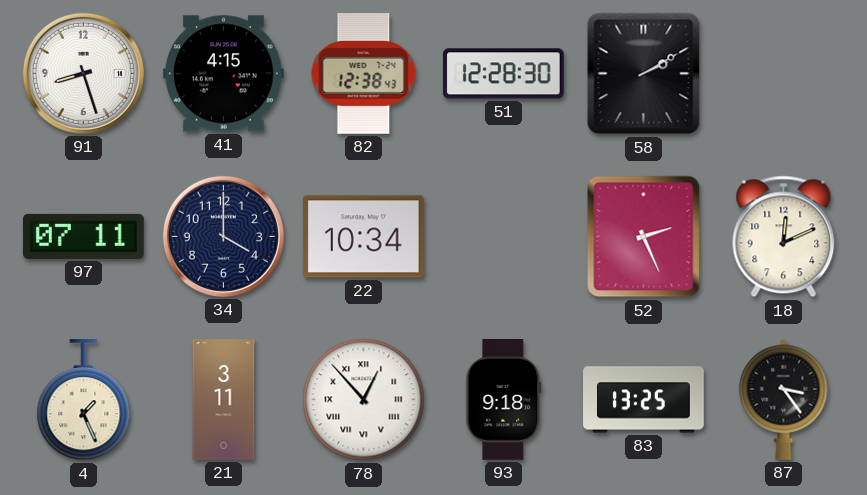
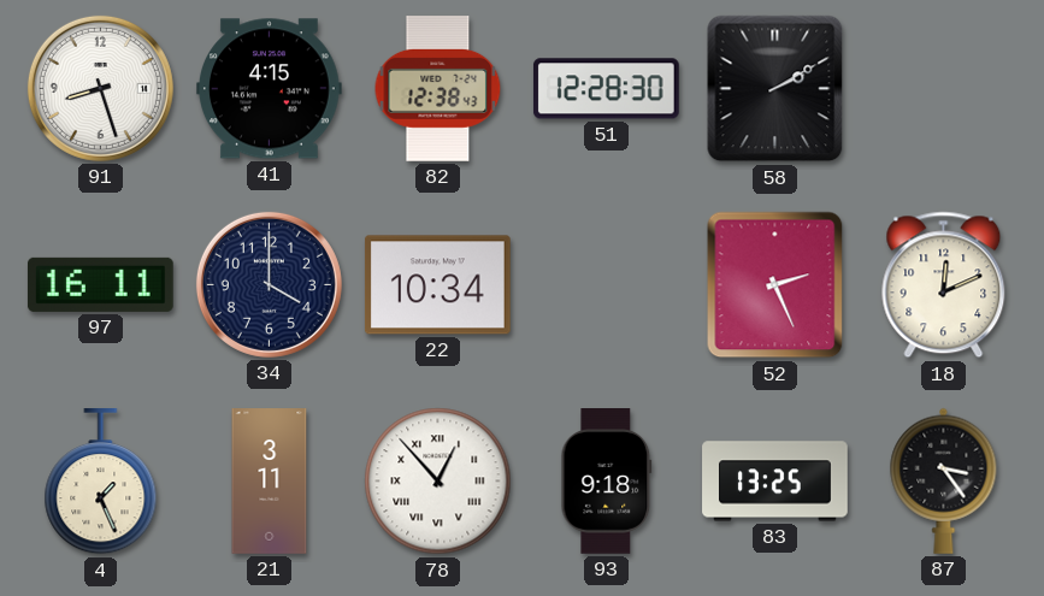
97: 07:11 -> 16:11 (100, 284)
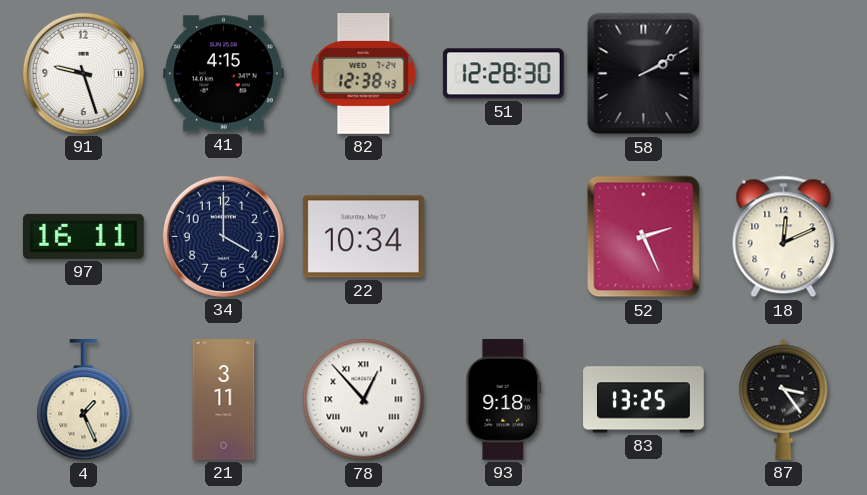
91: 8:27 -> 9:27 (83, 73)
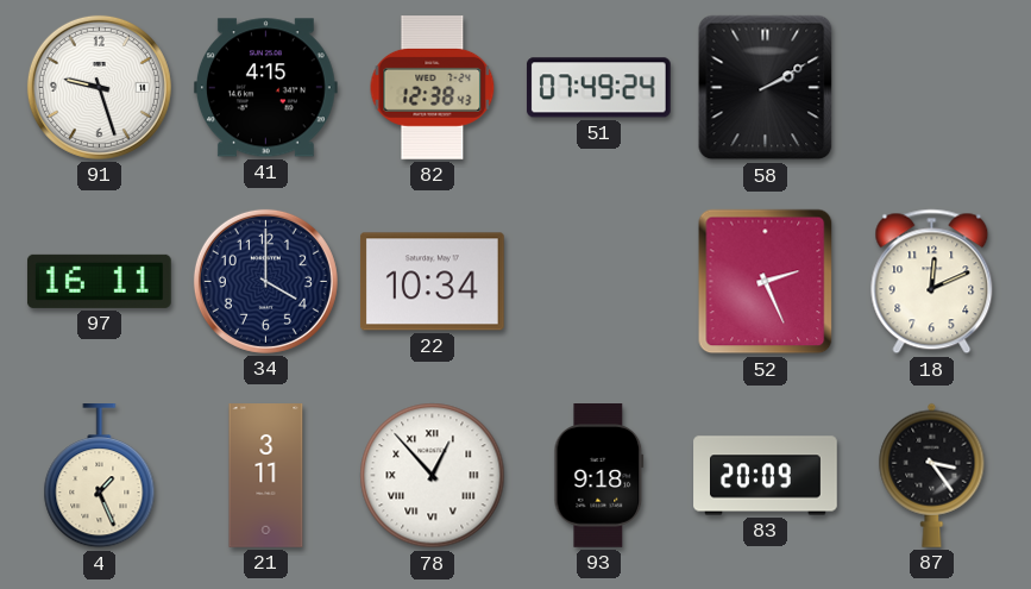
51: 12:28 -> 07:49 (598, 88)
83: 13:25 -> 20:09 (766, 476)
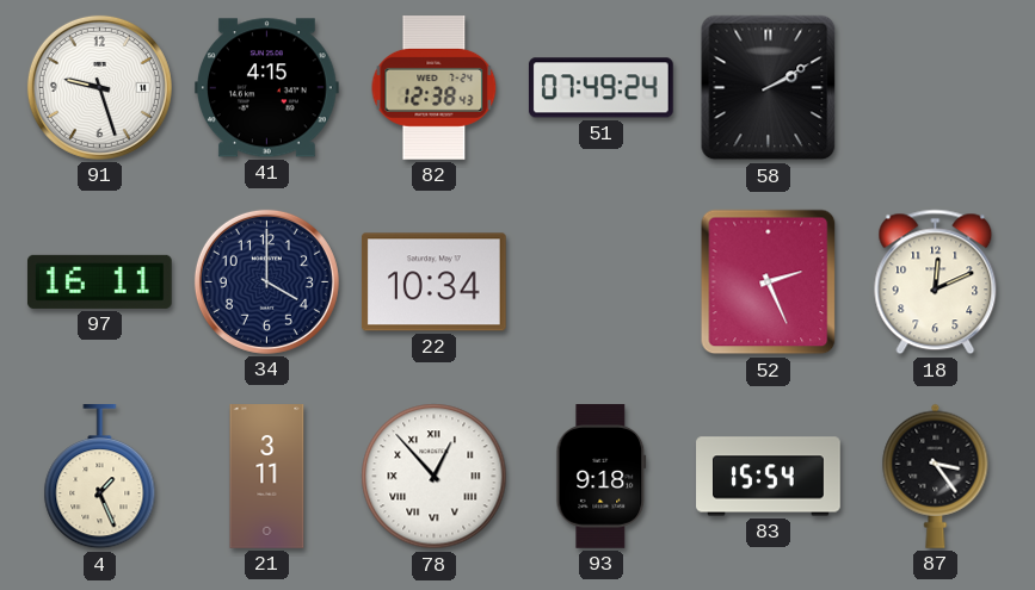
83: 20:09 -> 15:54 (769, 477)
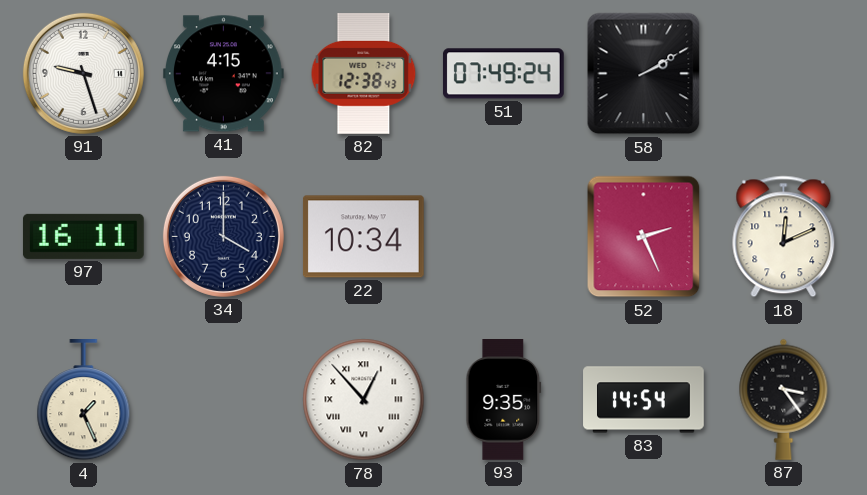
21: 3:11 -> none (267, 477)
93: 9:18 -> 9:35 (504, 400)
83: 15:54 -> 14:54 (644, 400)
